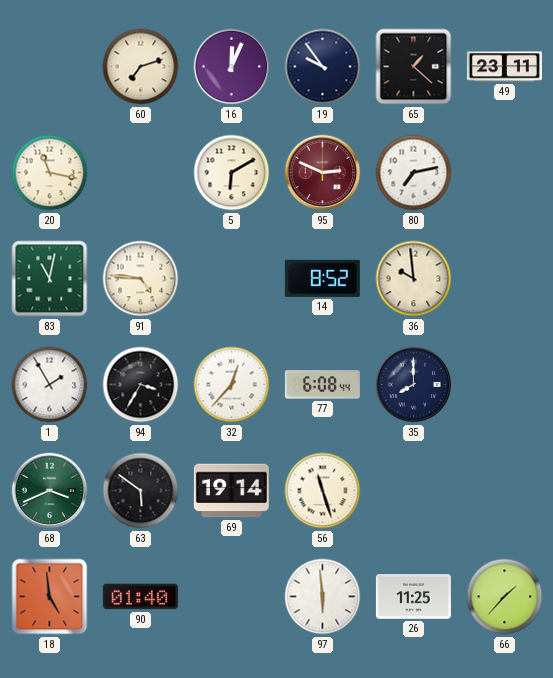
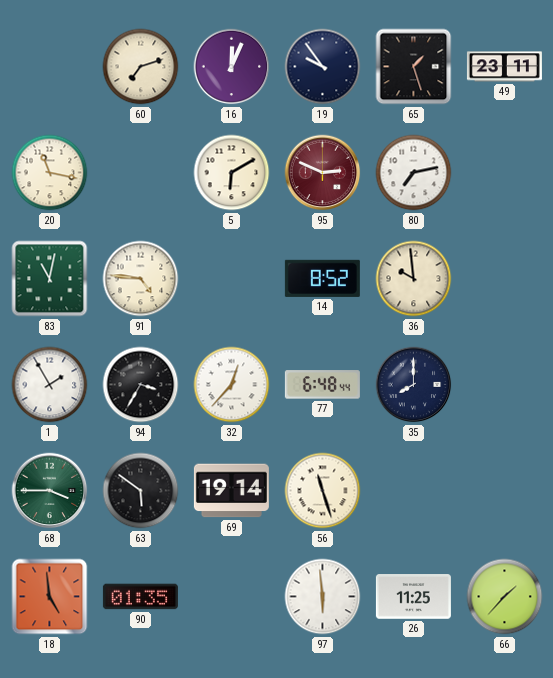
65: 1:22 -> 1:27 (414, 67)
77: 6:08 -> 6:48 (322, 385)
68: 3:41 -> 3:45 (50, 491)
90: 01:40 -> 01:35 (140, 597)
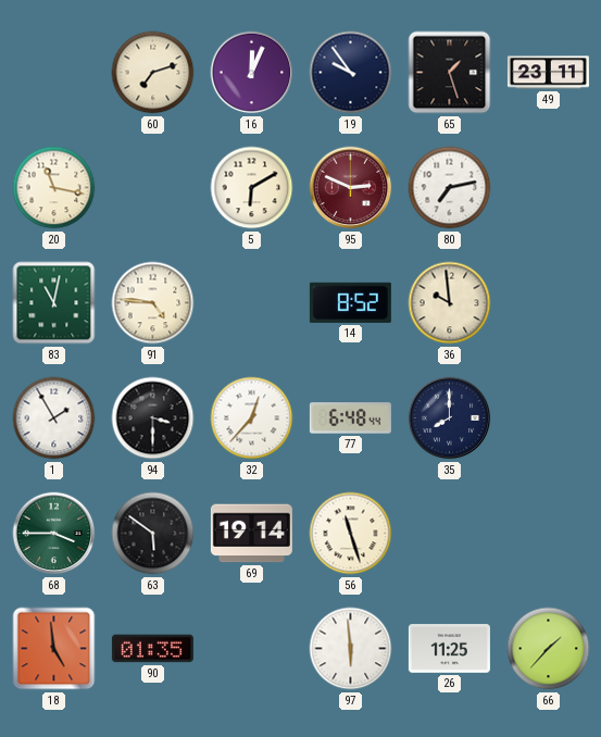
94: 3:35 -> 3:30 (153, 419)
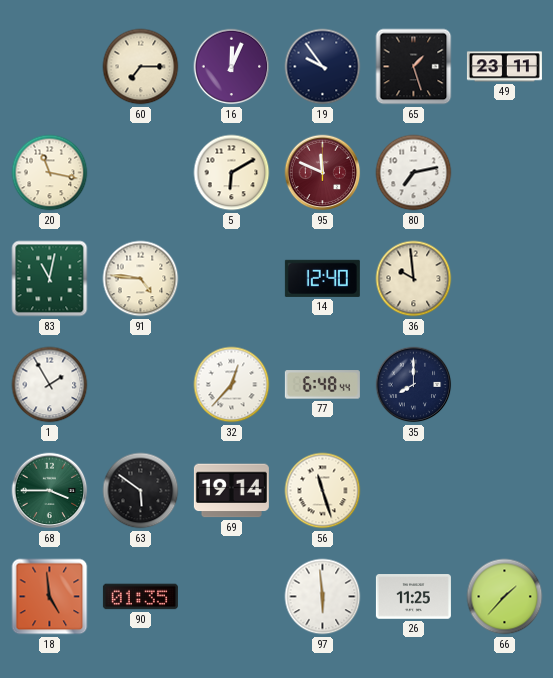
60: 7:12 -> 7:15 (141, 67)
95: 2:49 -> 11:49 (323, 173)
14: 8:52 -> 12:40 (322, 278)
94: 3:30 -> none (153, 419)
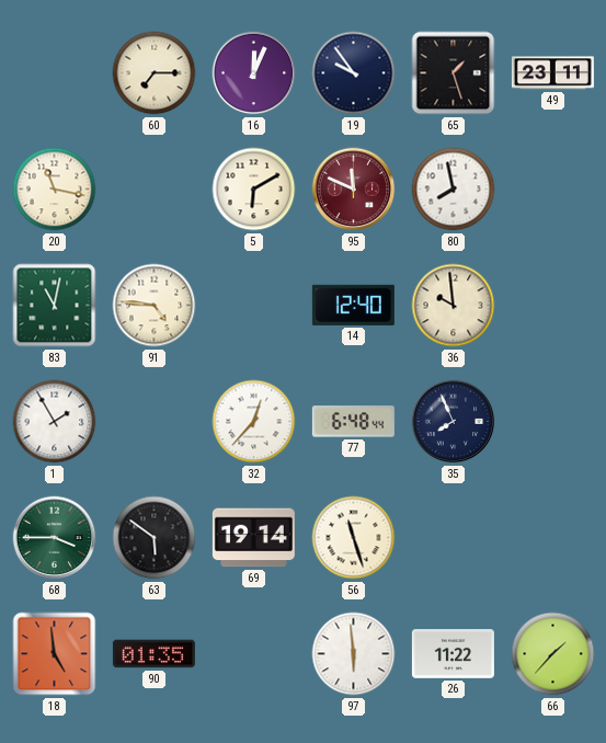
80: 7:13 -> 7:58 (454, 190)
35: 8:00 -> 7:56 (454, 422)
26: 11:25 -> 11:22 (453, 654)
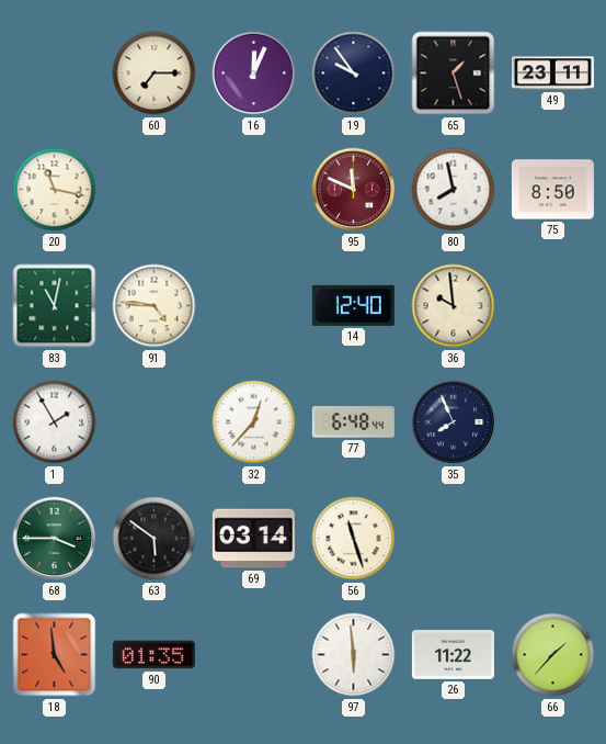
5: 6:10 -> none (254, 190)
75: none -> 8:50 (552, 190)
69: 19:14 -> 03:14 (253, 539)
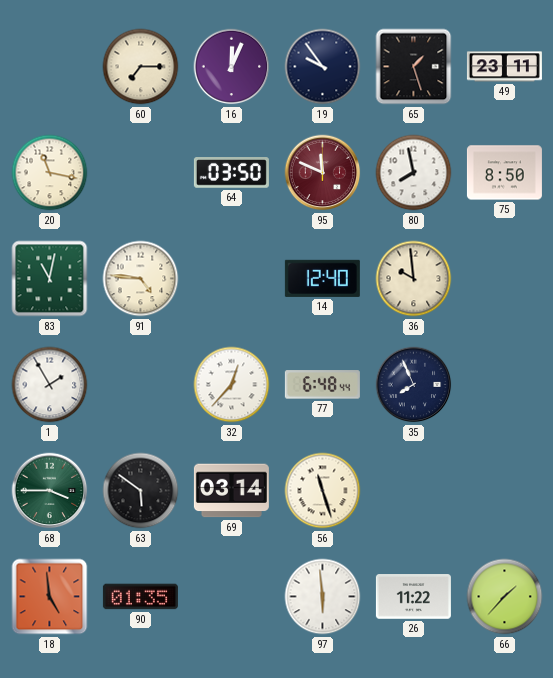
64: none -> 03:50 (231, 173)
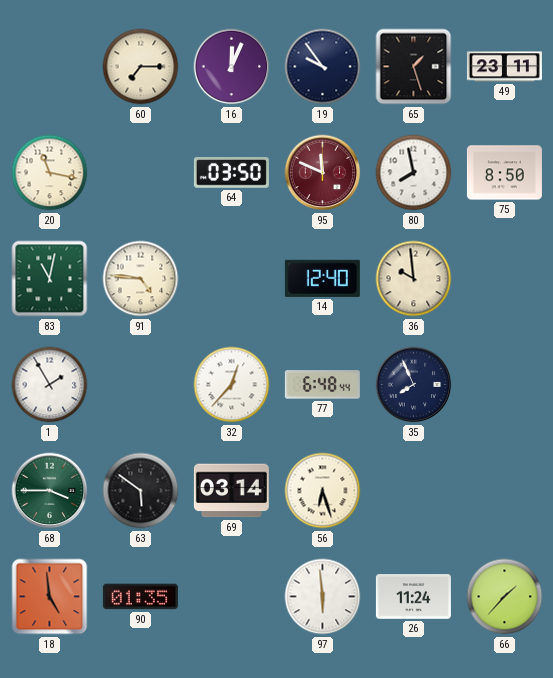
56: 11:27 -> 6:27 (323, 491)
26: 11:22 -> 11:24 (413, 597)
